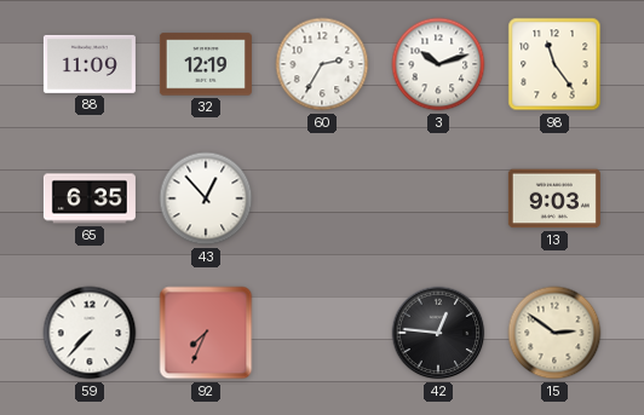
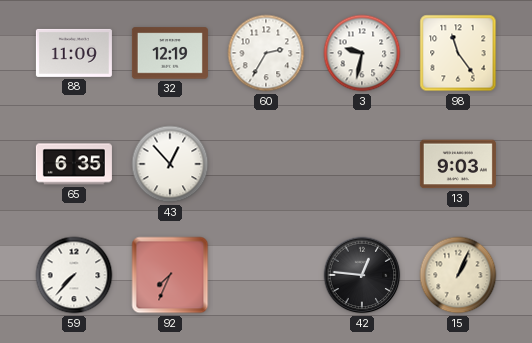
3: 10:12 -> 9:32 (362, 53)
15: 2:51 -> 1:04 (458, 275)
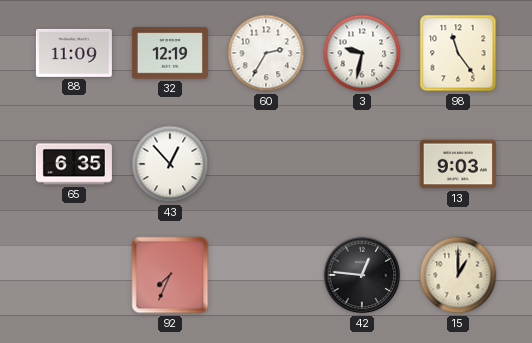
59: 7:37 -> none (74, 275)
15: 1:04 -> 1:00 (458, 275)
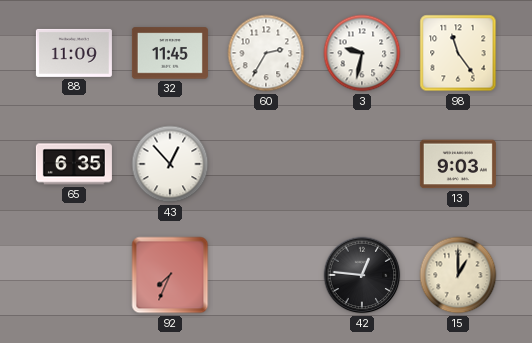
32: 12:19 -> 11:45 (170, 53)
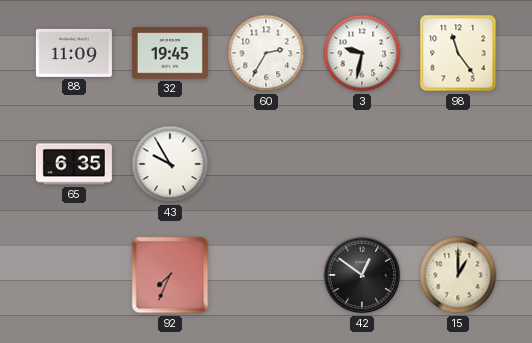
32: 11:45 -> 19:45 (170, 53)
43: 12:53 -> 9:55 (170, 164)
13: 9:03 -> none (458, 164)
42: 12:46 -> 12:51 (362, 275)
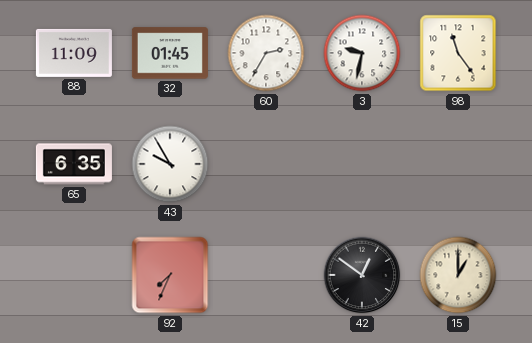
32: 19:45 -> 01:45 (170, 53)
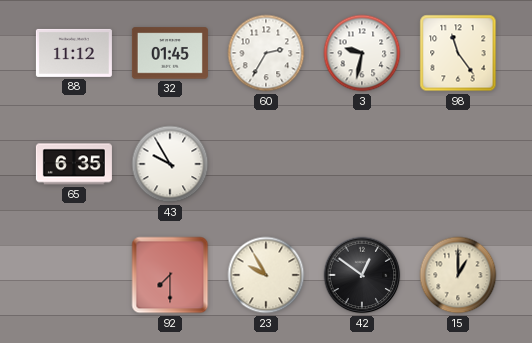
88: 11:09 -> 11:12 (74, 53)
92: 7:34 -> 7:30 (170, 275)
23: none -> 9:55 (266, 275)
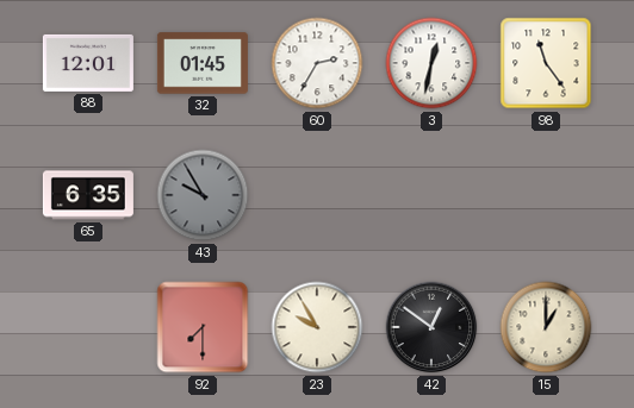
88: 11:12 -> 12:01 (88, 63)
3: 9:32 -> 12:32 (431, 63)
43 dial: white -> grey (203, 195)
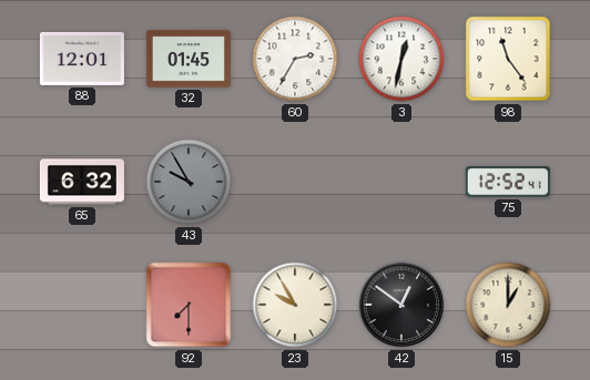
65: 6:35 -> 6:32 (82, 182)
75: none -> 12:52 (508, 182)
